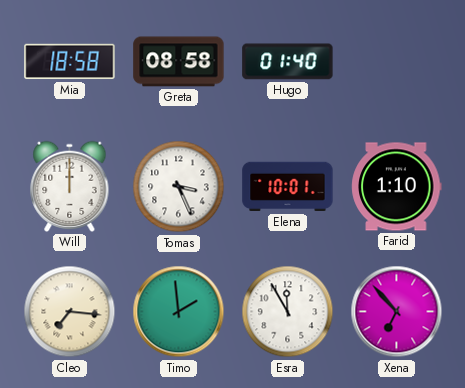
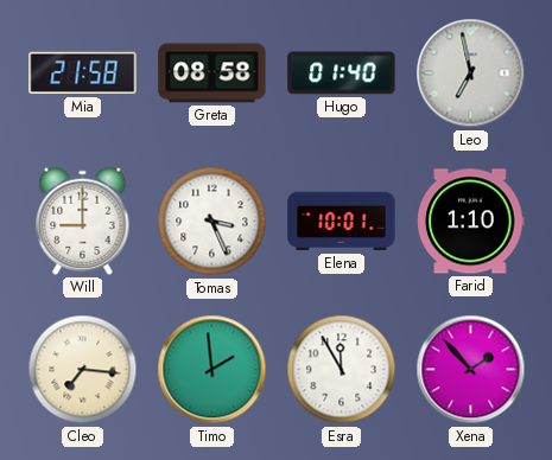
Mia: 18:58 -> 21:58 (83, 74)
Leo: none -> 6:58 (471, 74)
Will: 12:00 -> 9:00 (83, 221)
Xena: 6:53 -> 1:53 (471, 370)
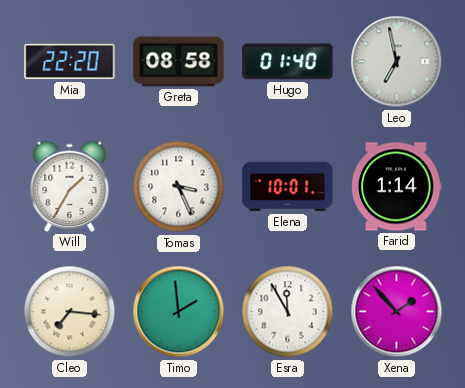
Mia: 21:58 -> 22:20 (70, 62)
Will: 9:00 -> 1:35 (70, 186)
Farid: 1:10 -> 1:14 (397, 187)
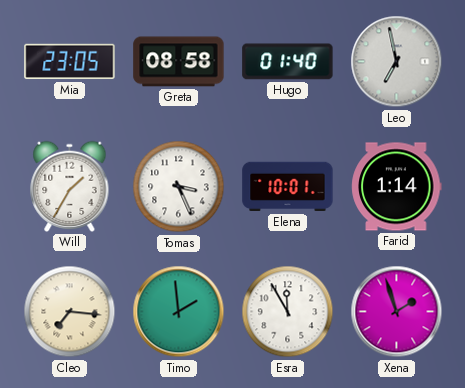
Mia: 22:20 -> 23:05 (70, 62)
Xena: 1:53 -> 1:57 (397, 312)
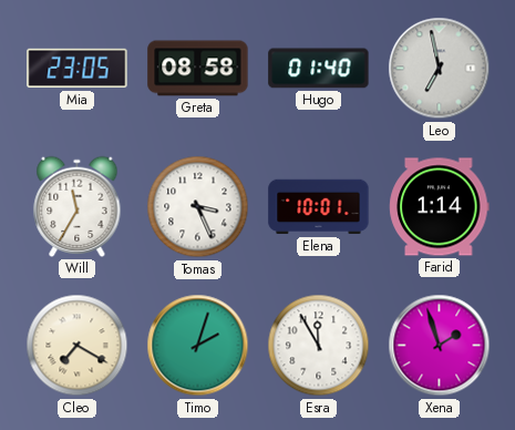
Will: 1:35 -> 11:35 (78, 206)
Cleo: 7:16 -> 7:20 (78, 346)
Timo: 1:59 -> 2:03 (198, 346)
